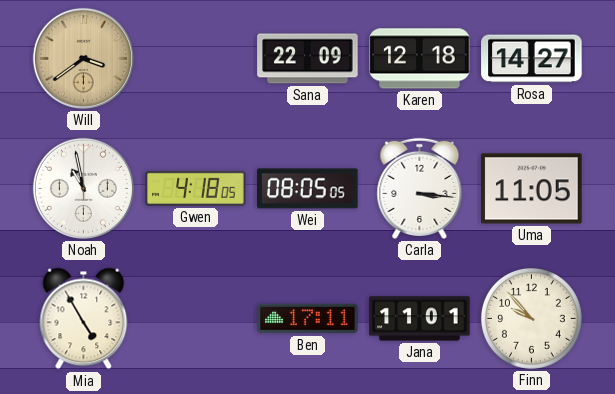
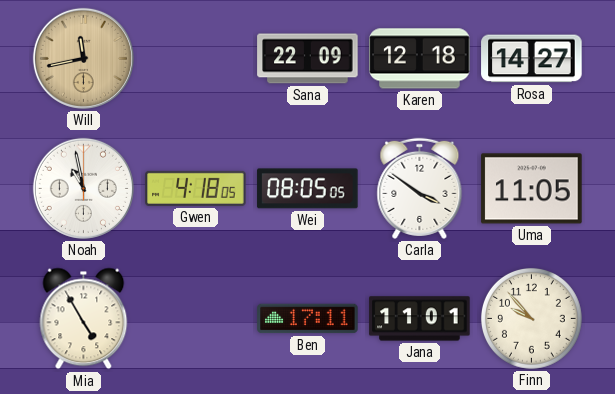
Will: 3:39 -> 11:43 (83, 58)
Carla: 3:16 -> 3:51 (420, 188)
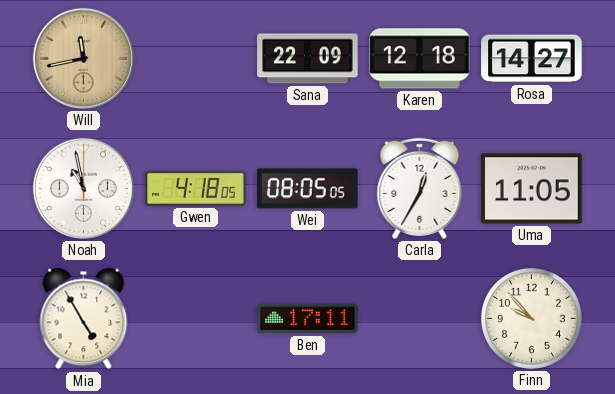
Carla: 3:51 -> 12:35 (420, 188)
Jana: 11:01 -> none (420, 319)
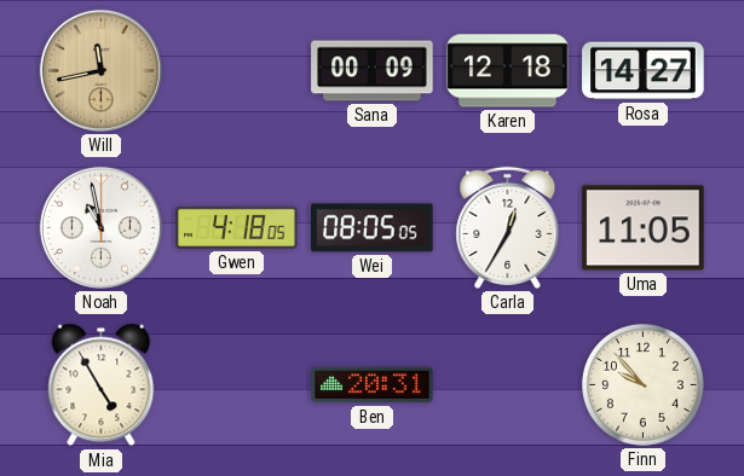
Sana: 22:09 -> 00:09 (373, 71)
Ben: 17:11 -> 20:31 (373, 385)
